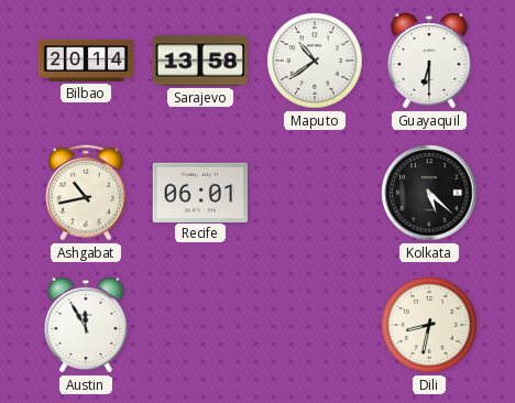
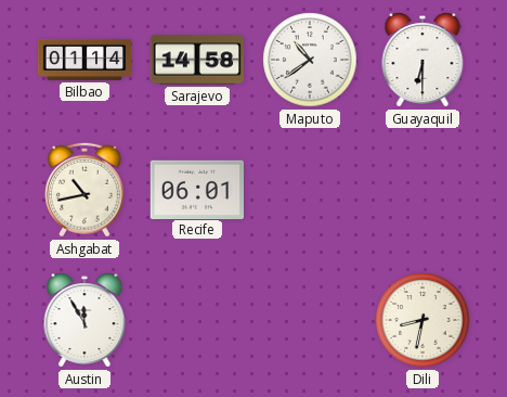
Bilbao: 20:14 -> 01:14 (84, 60)
Sarajevo: 13:58 -> 14:58 (197, 60)
Kolkata: 5:22 -> none (429, 193)
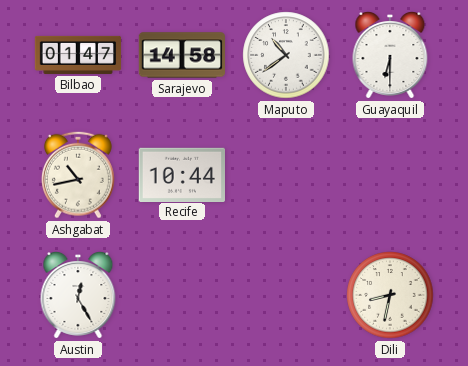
Bilbao: 01:14 -> 01:47 (78, 55)
Recife: 06:01 -> 10:44 (181, 174)
Austin: 11:55 -> 12:25 (78, 295)
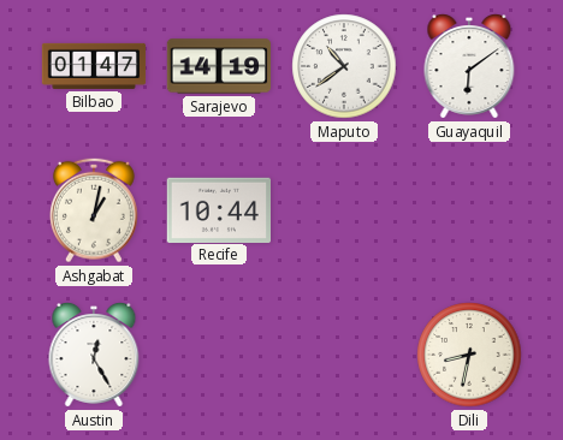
Sarajevo: 14:58 -> 14:19 (219, 66)
Guayaquil: 6:30 -> 6:09 (469, 66)
Ashgabat: 10:43 -> 1:02 (94, 210)
